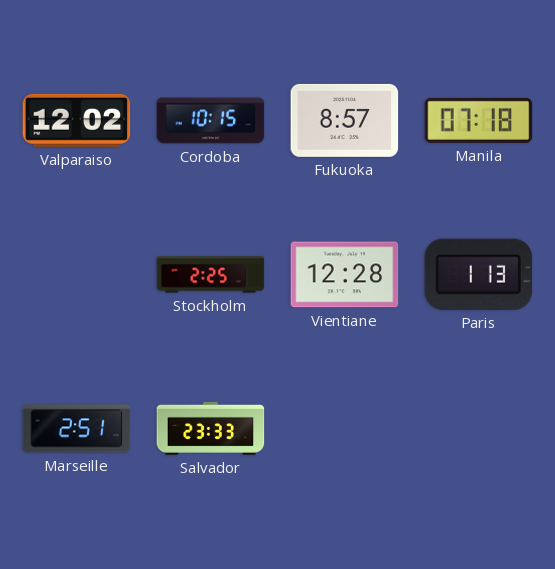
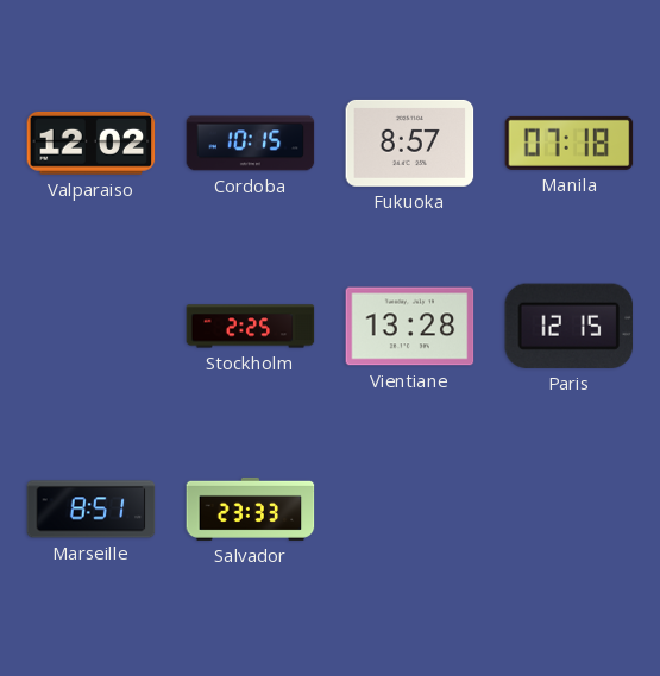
Vientiane: 12:28 -> 13:28 (410, 327)
Paris: 1:13 -> 12:15 (570, 326)
Marseille: 2:51 -> 8:51 (92, 510)
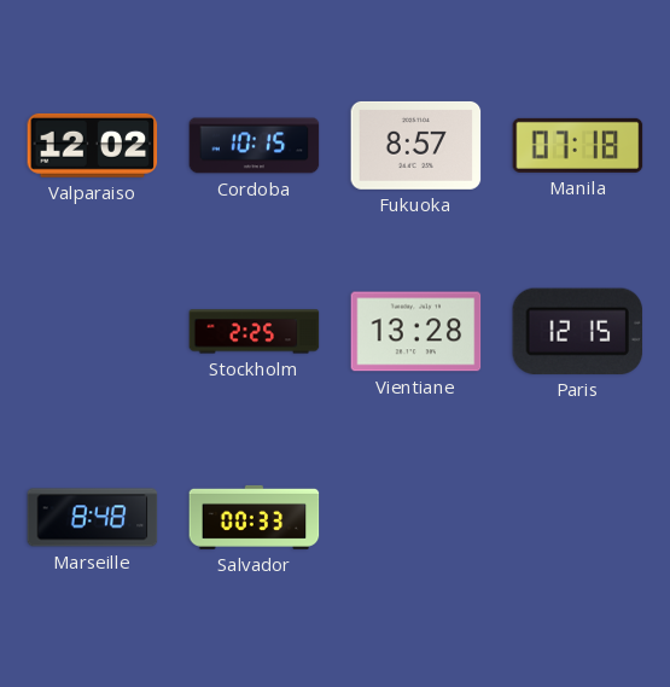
Marseille: 8:51 -> 8:48 (93, 518)
Salvador: 23:33 -> 00:33 (255, 517)
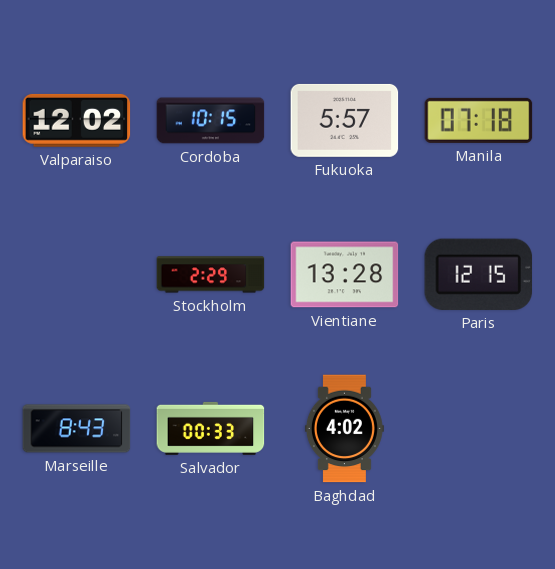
Fukuoka: 8:57 -> 5:57 (345, 120)
Stockholm: 2:25 -> 2:29 (211, 275)
Marseille: 8:48 -> 8:43 (77, 429)
Baghdad: none -> 4:02 (344, 429)
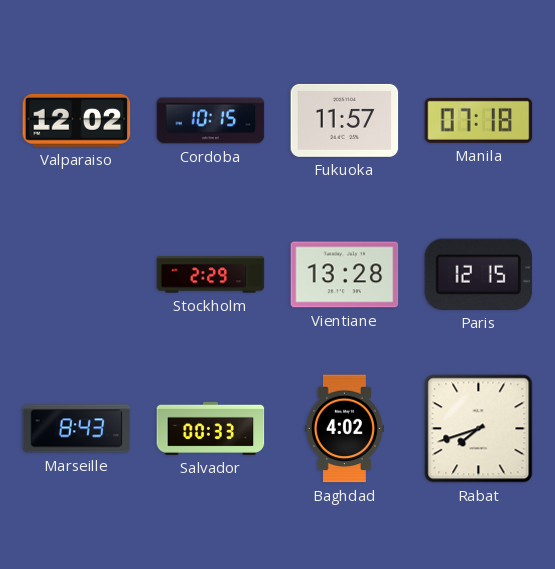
Fukuoka: 5:57 -> 11:57 (345, 120)
Rabat: none -> 7:42 (479, 429)
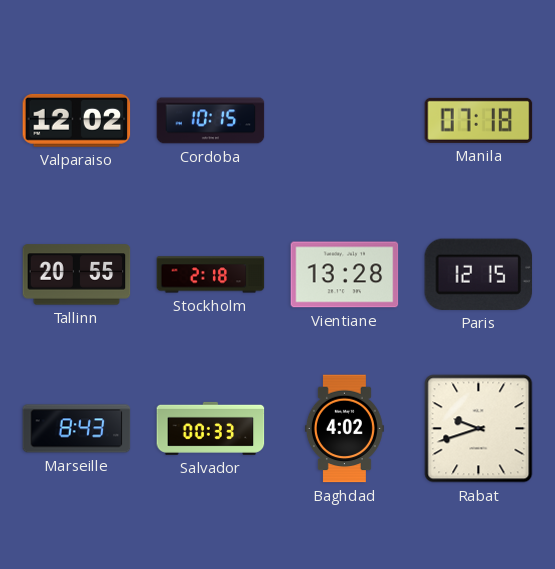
Fukuoka: 11:57 -> none (345, 120)
Tallinn: none -> 20:55 (77, 275)
Stockholm: 2:29 -> 2:18 (211, 275)
Rabat: 7:42 -> 9:42 (479, 429)
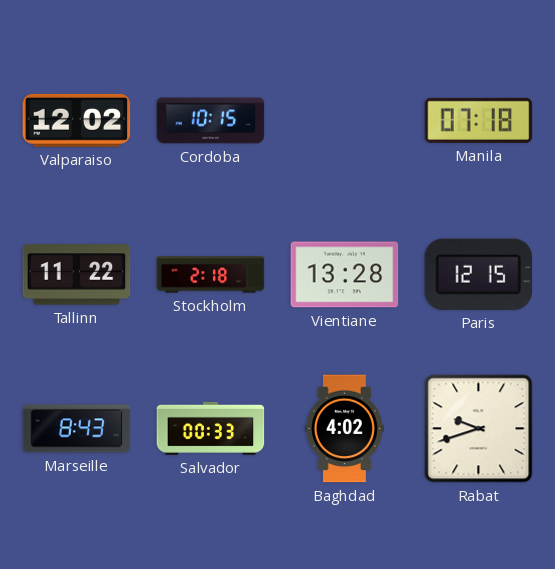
Tallinn: 20:55 -> 11:22 (77, 275)
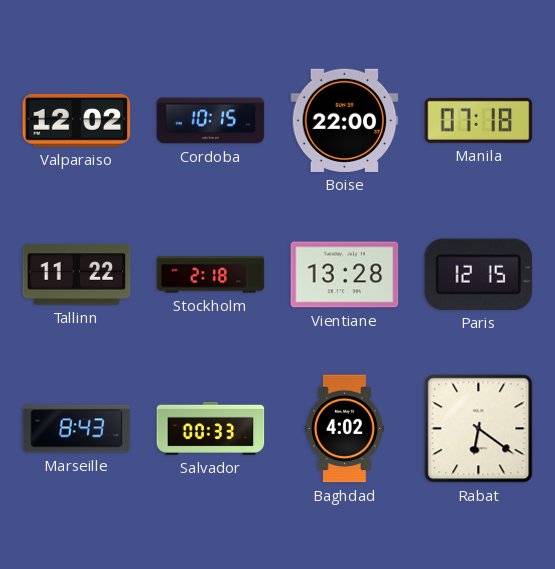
Boise: none -> 22:00 (345, 120)
Rabat: 9:42 -> 6:21 (479, 429)
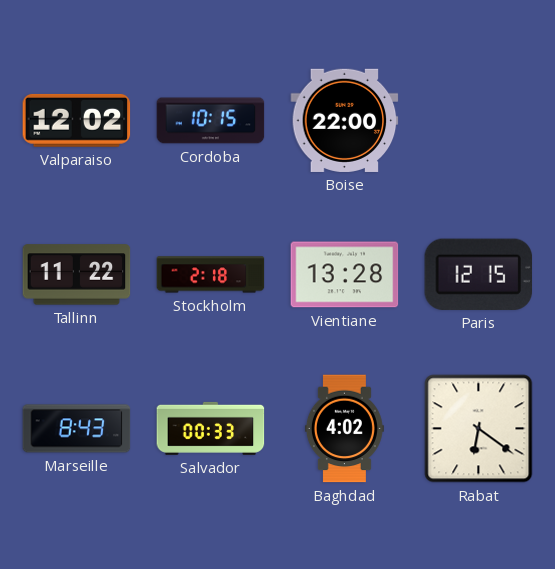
Manila: 07:18 -> none (479, 120)
